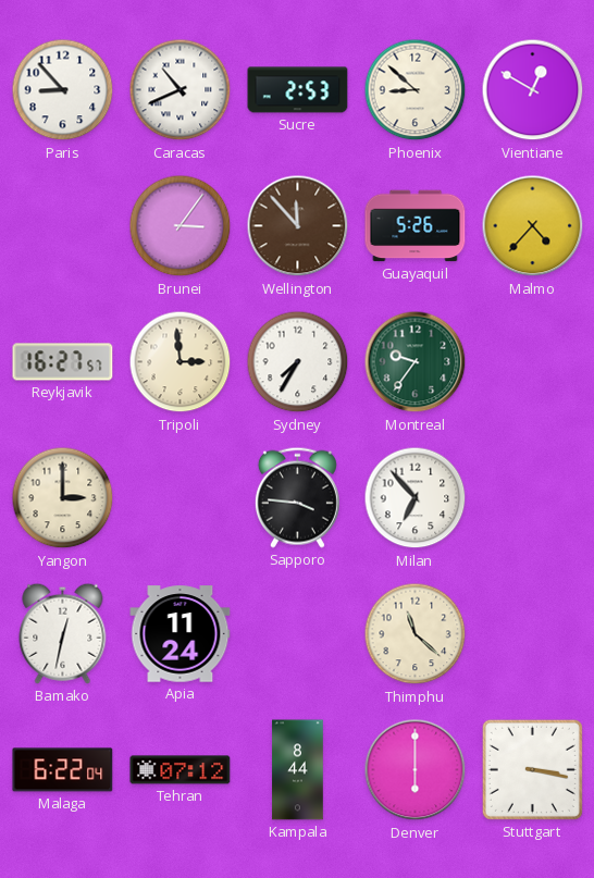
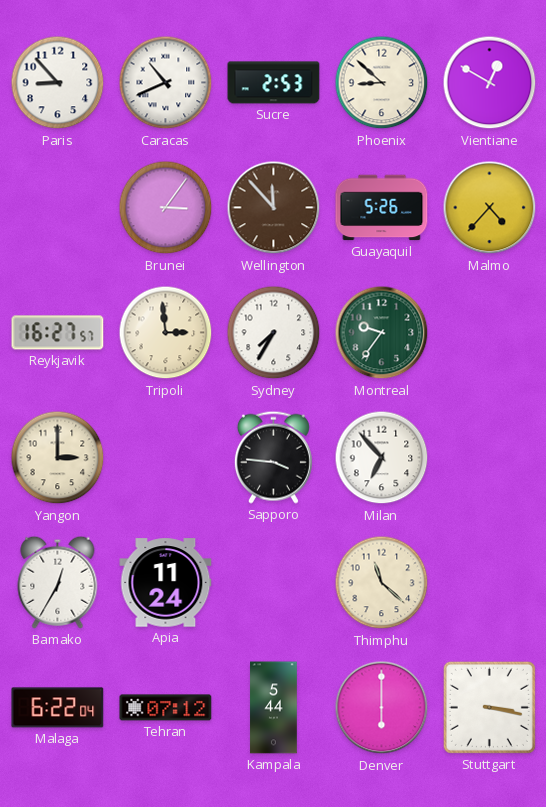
Bamako: 12:32 -> 12:35 (58, 582)
Kampala: 8:44 -> 5:44 (274, 708)
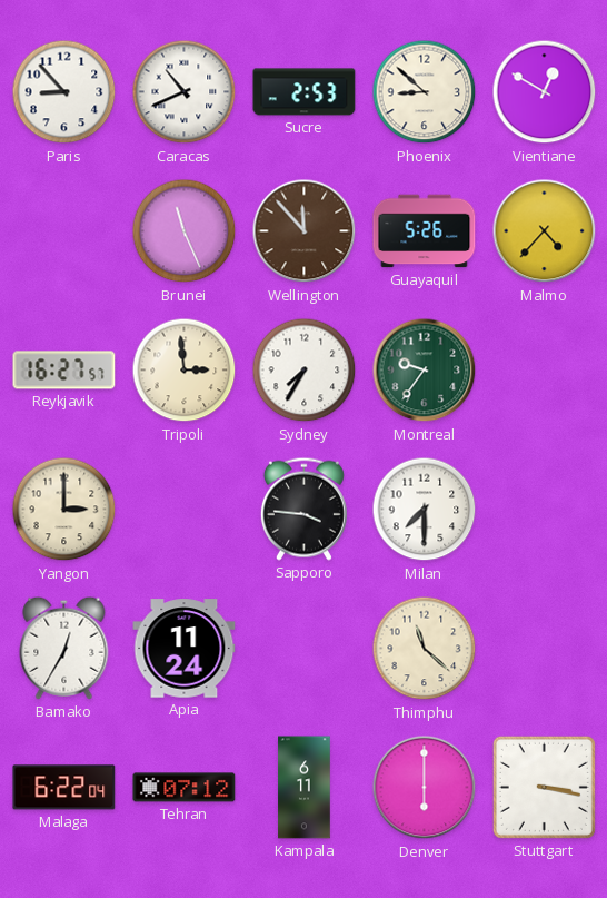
Brunei: 3:06 -> 11:26 (185, 231)
Milan: 6:53 -> 7:30 (425, 510)
Kampala: 5:44 -> 6:11 (305, 788)
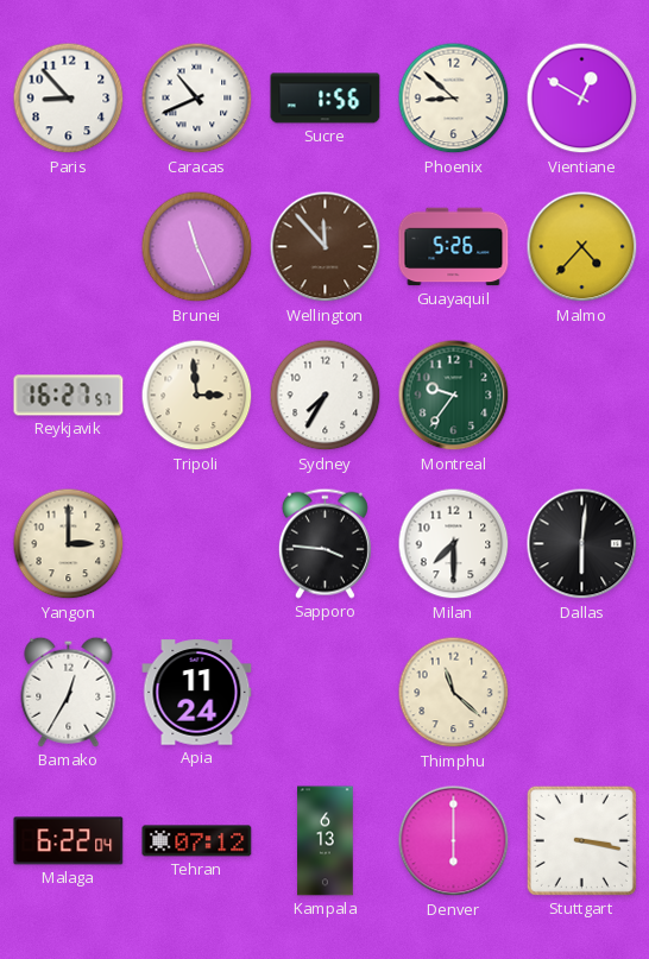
Sucre: 2:53 -> 1:56 (326, 99)
Dallas: none -> 6:01 (582, 544)
Kampala: 6:11 -> 6:13 (326, 841)
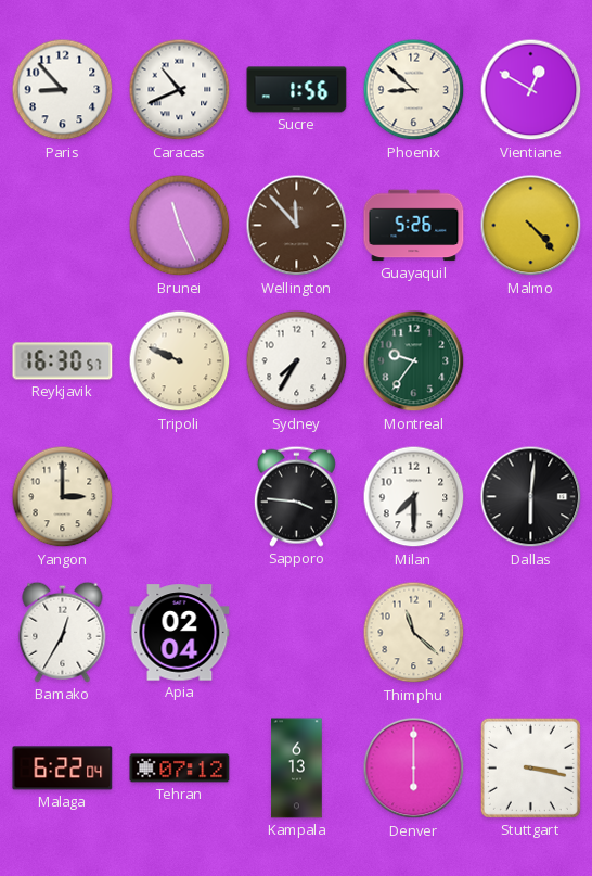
Malmo: 4:37 -> 4:23 (531, 226)
Reykjavik: 16:27 -> 16:30 (63, 361)
Tripoli: 2:59 -> 9:49 (180, 361)
Apia: 11:24 -> 02:04 (180, 633)
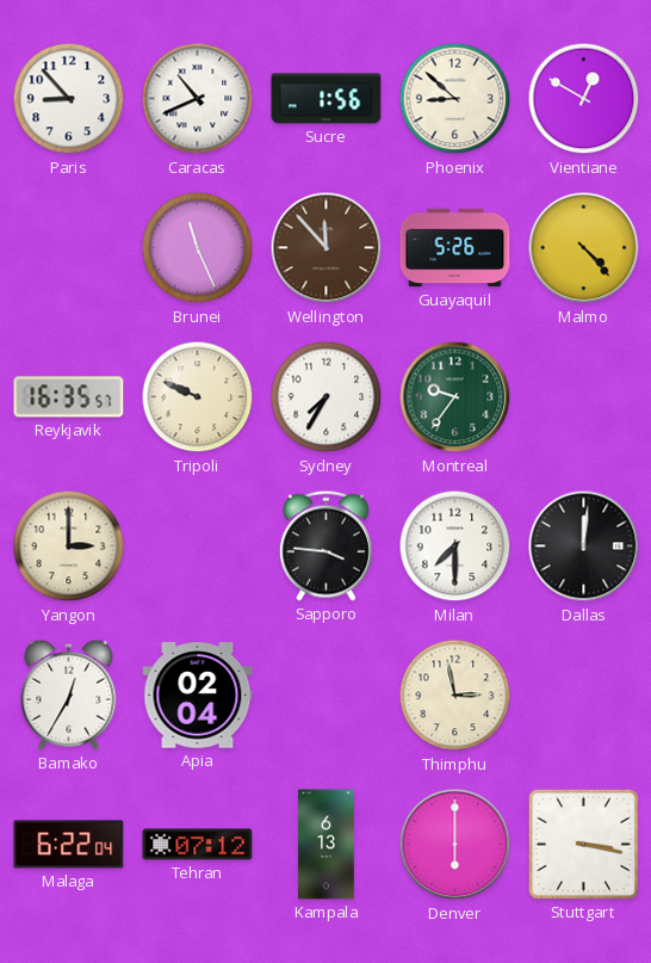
Reykjavik: 16:30 -> 16:35 (69, 397)
Dallas: 6:01 -> 12:01 (584, 547)
Thimphu: 11:22 -> 2:58 (455, 696)
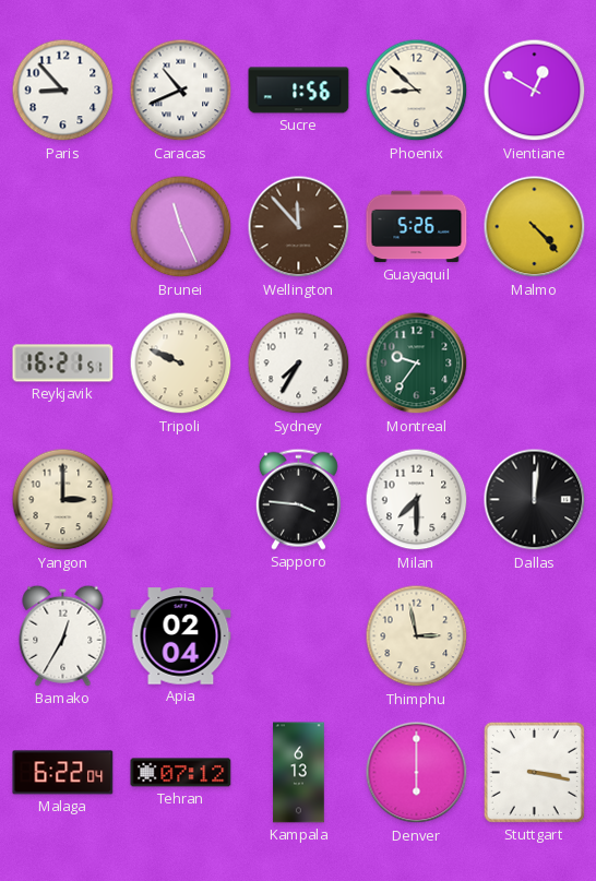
Reykjavik: 16:35 -> 16:21 (63, 364)
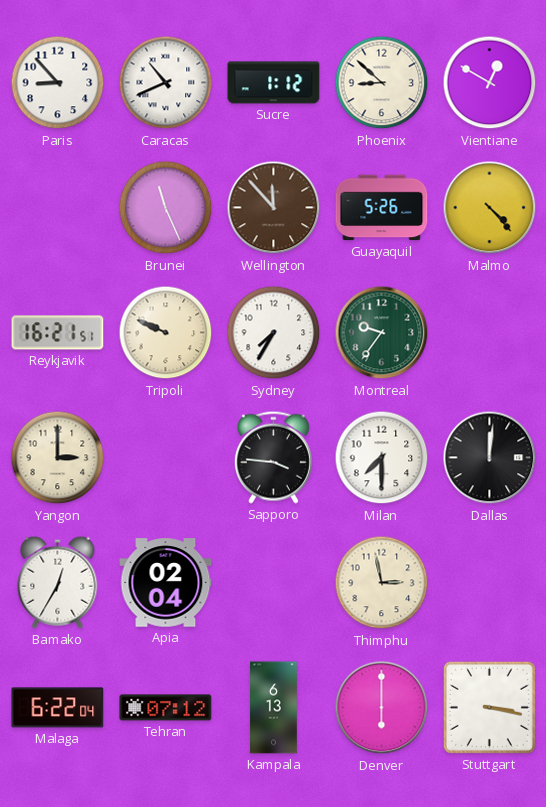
Sucre: 1:56 -> 1:12 (274, 83)
